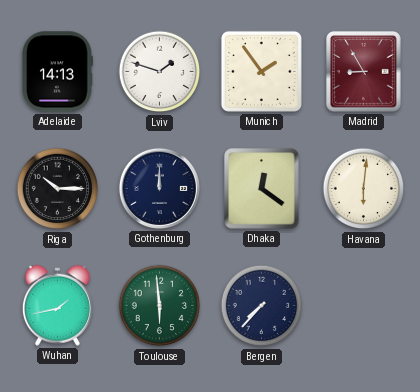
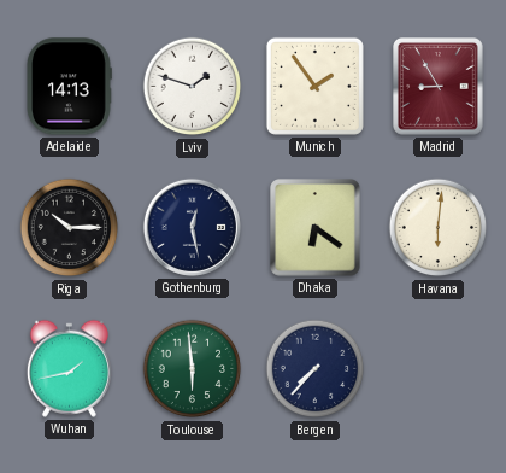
Gothenburg: 12:00 -> 12:28 (192, 227)
Dhaka: 12:21 -> 6:21 (316, 228)
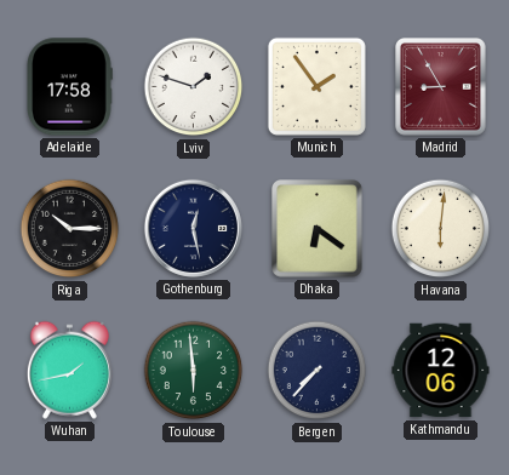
Adelaide: 14:13 -> 17:58 (70, 87)
Kathmandu: none -> 12:06 (441, 371)
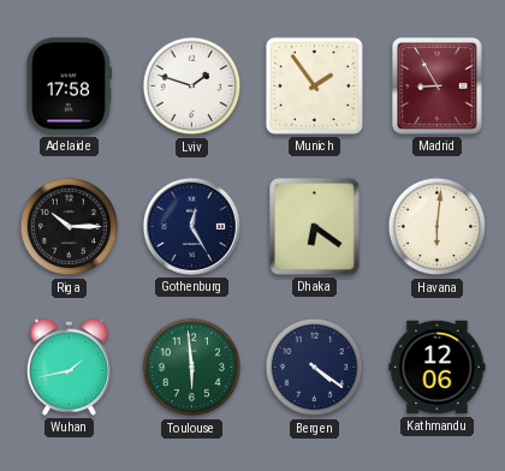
Gothenburg: 12:28 -> 12:25 (191, 226)
Bergen: 7:37 -> 4:21 (315, 368)
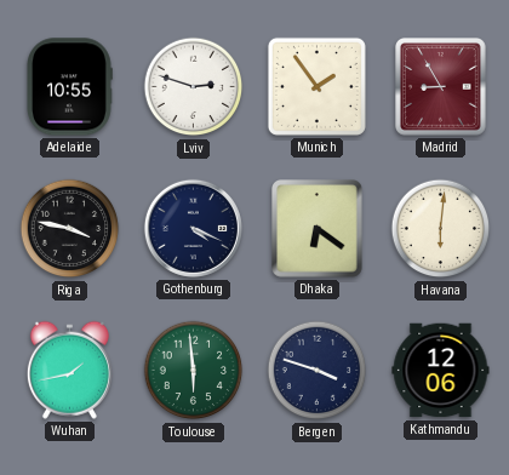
Adelaide: 17:58 -> 10:55 (70, 87)
Lviv: 1:48 -> 2:48 (194, 87)
Riga: 10:15 -> 3:47 (70, 229)
Gothenburg: 12:25 -> 4:19 (193, 228)
Bergen: 4:21 -> 3:48 (318, 371)
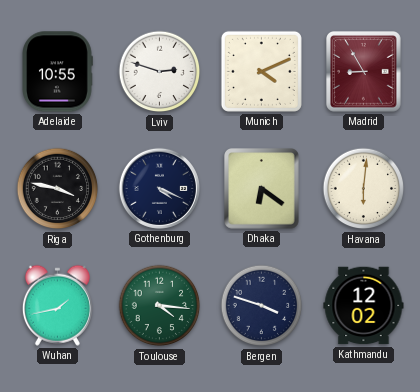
Munich: 1:54 -> 4:11 (261, 71)
Toulouse: 5:59 -> 4:16 (160, 306)
Kathmandu: 12:06 -> 12:02 (364, 306)
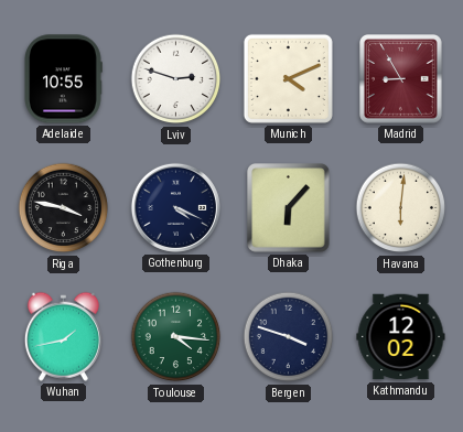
Dhaka: 6:21 -> 6:07 (289, 208)
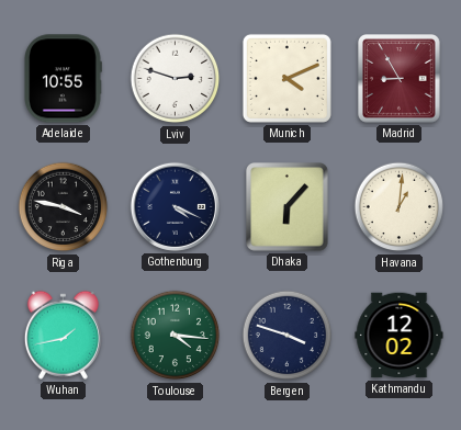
Havana: 6:01 -> 1:01 (400, 207)
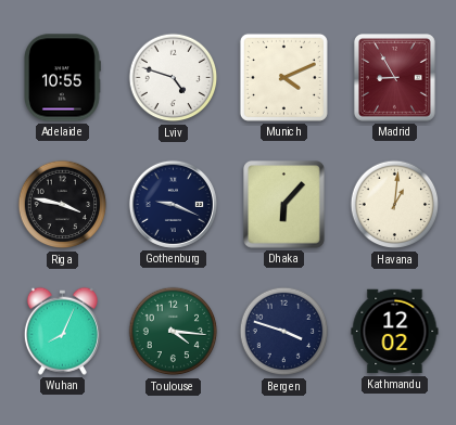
Lviv: 2:48 -> 4:48 (174, 78)
Gothenburg: 4:19 -> 9:19 (173, 204)
Wuhan: 1:43 -> 8:04 (62, 331)
